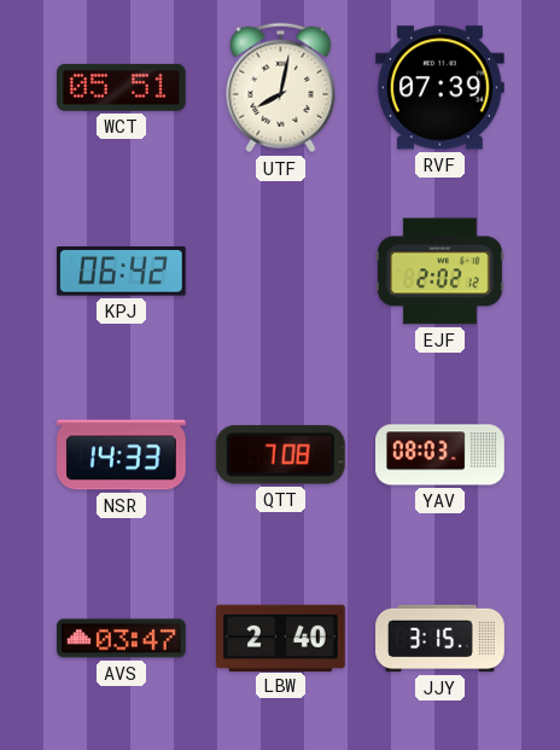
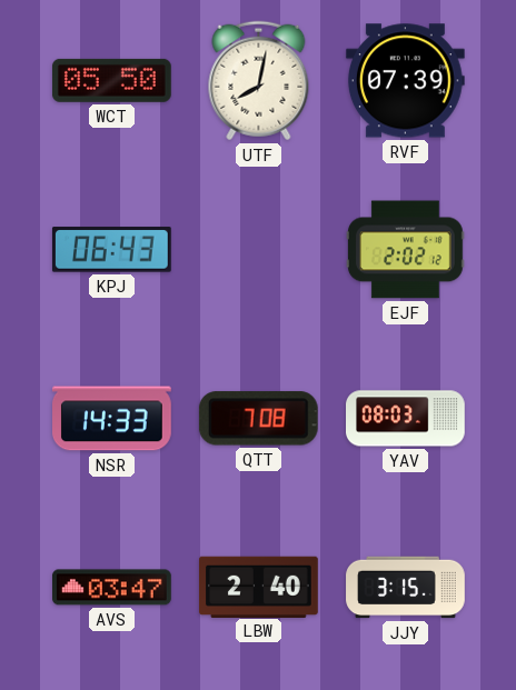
WCT: 05:51 -> 05:50 (111, 80)
KPJ: 06:42 -> 06:43 (111, 250)
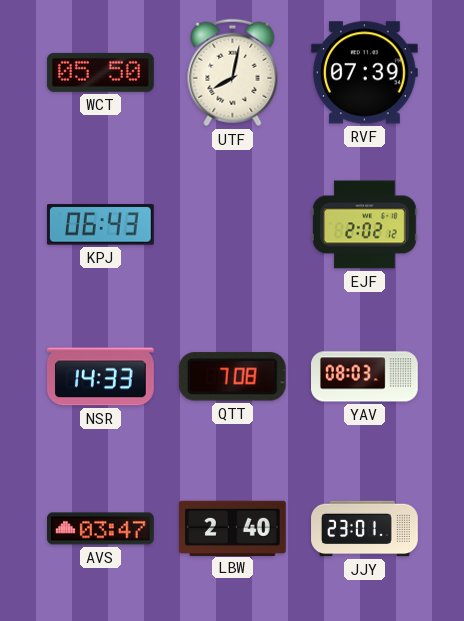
JJY: 3:15 -> 23:01 (365, 529)
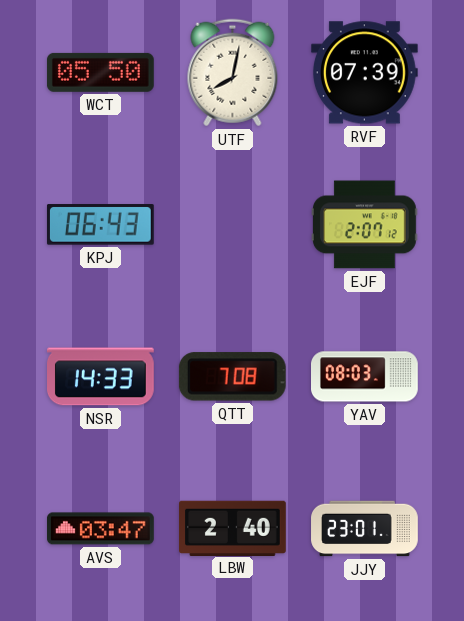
EJF: 2:02 -> 2:07 (365, 225)
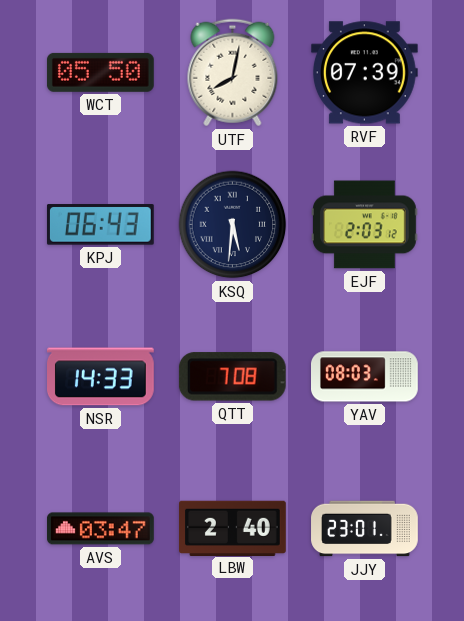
KSQ: none -> 5:31 (233, 225)
EJF: 2:07 -> 2:03 (365, 225)
